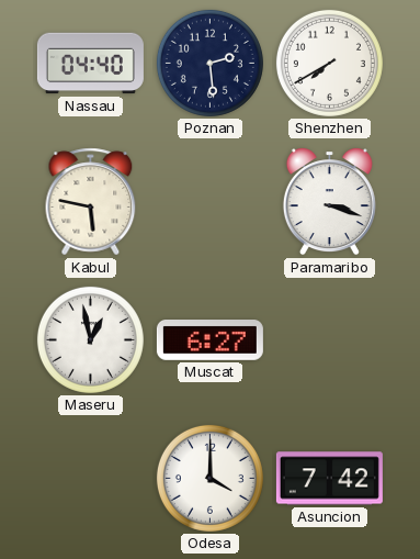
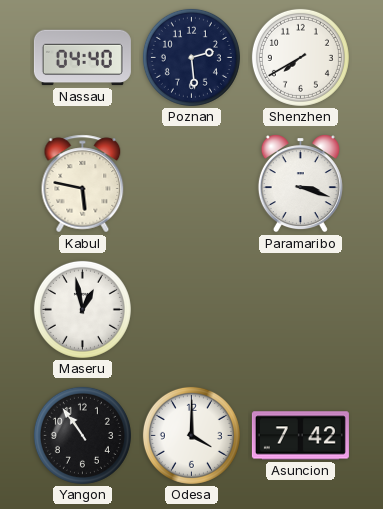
Muscat: 6:27 -> none (209, 340)
Yangon: none -> 10:54 (82, 435)
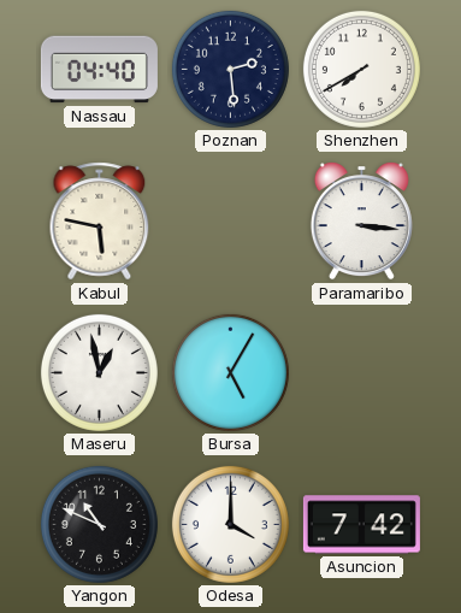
Paramaribo: 3:18 -> 3:16 (361, 222)
Bursa: none -> 5:05 (230, 372)
Yangon: 10:54 -> 10:49 (99, 524)
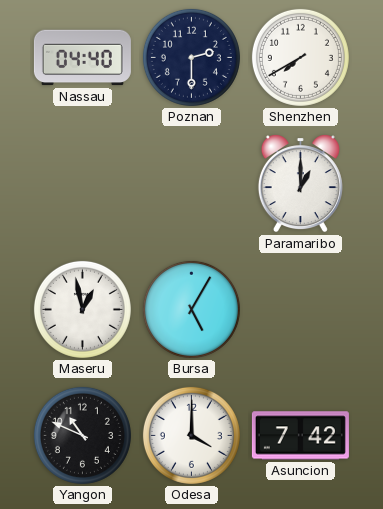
Poznan: 2:29 -> 2:30 (191, 57)
Kabul: 5:47 -> none (100, 222)
Paramaribo: 3:16 -> 1:00 (300, 184)
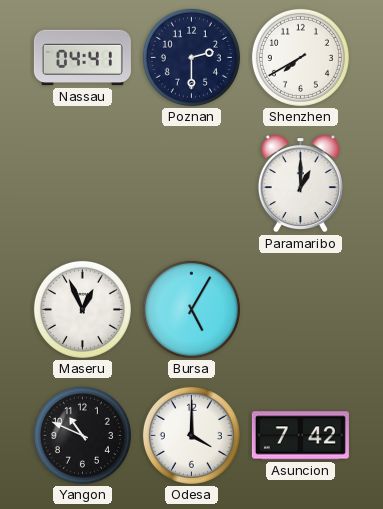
Nassau: 04:40 -> 04:41 (82, 58)
Maseru: 12:58 -> 12:56 (82, 309)
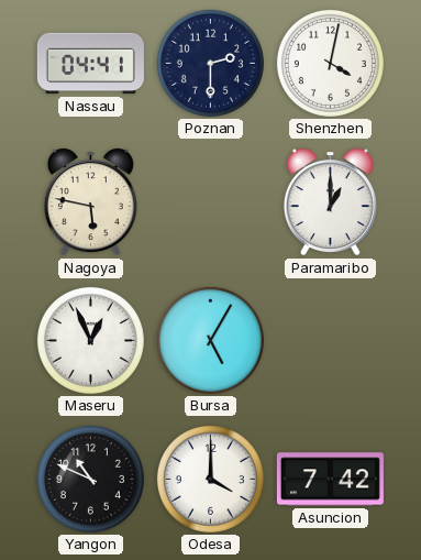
Shenzhen: 7:40 -> 4:02 (330, 63)
Nagoya: none -> 5:47 (90, 202)
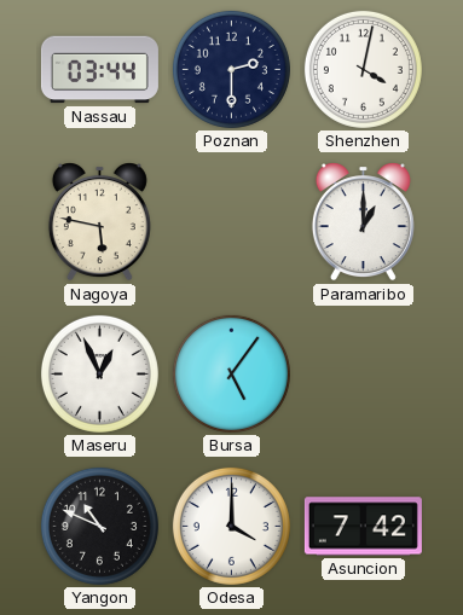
Nassau: 04:41 -> 03:44 (99, 70)
Bursa: 5:05 -> 5:06 (231, 373)
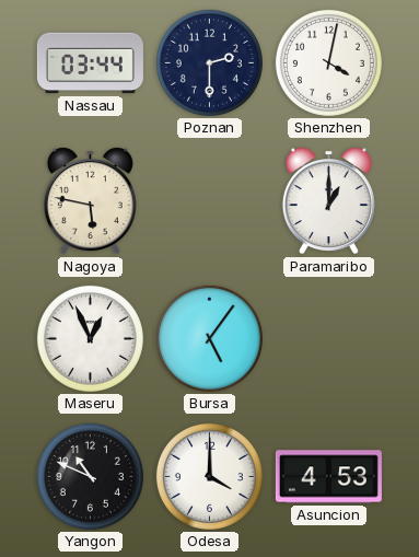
Asuncion: 7:42 -> 4:53 (328, 477)
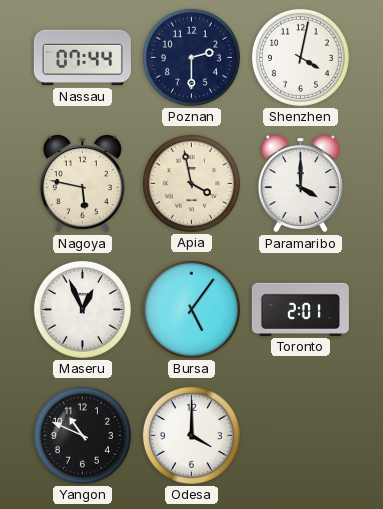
Nassau: 03:44 -> 07:44 (82, 58)
Apia: none -> 3:58 (191, 183)
Paramaribo: 1:00 -> 4:00 (300, 184)
Toronto: none -> 2:01 (300, 309)
Asuncion: 4:53 -> none (328, 477)
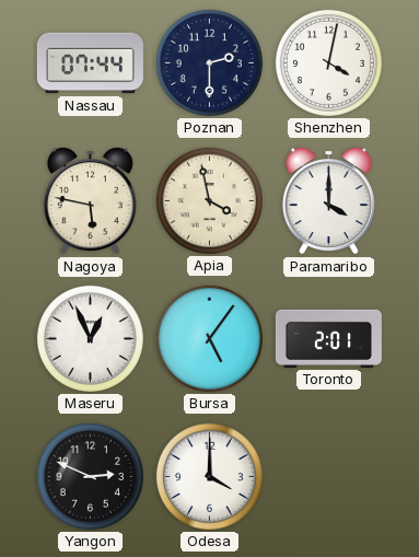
Yangon: 10:49 -> 2:49 (90, 476)
